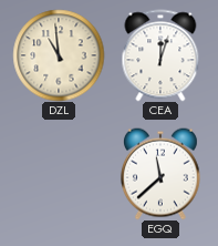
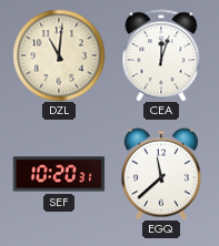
DZL: 10:59 -> 11:01 (59, 55)
SEF: none -> 10:20 (59, 174)
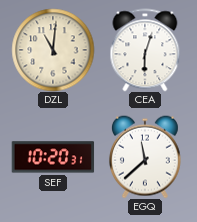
CEA: 12:03 -> 6:03 (145, 50)
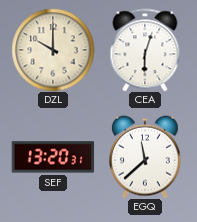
DZL: 11:01 -> 10:00 (53, 50)
SEF: 10:20 -> 13:20 (53, 157)
